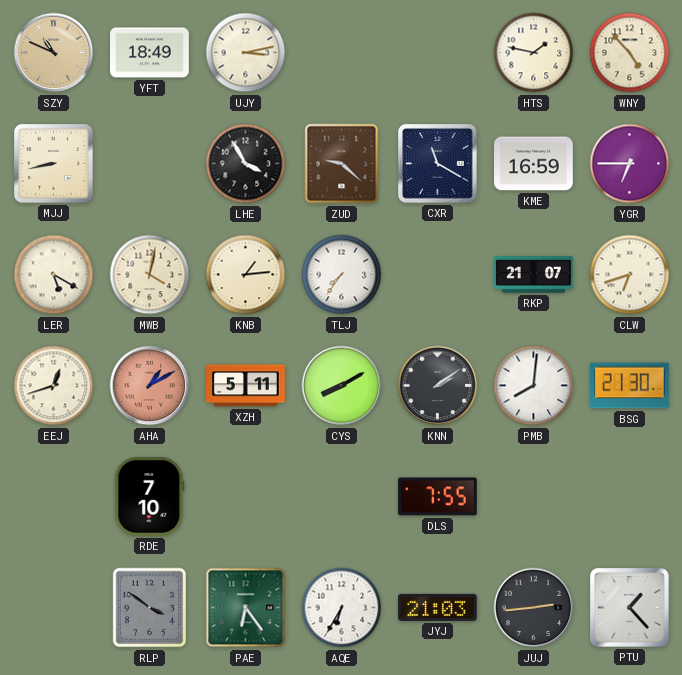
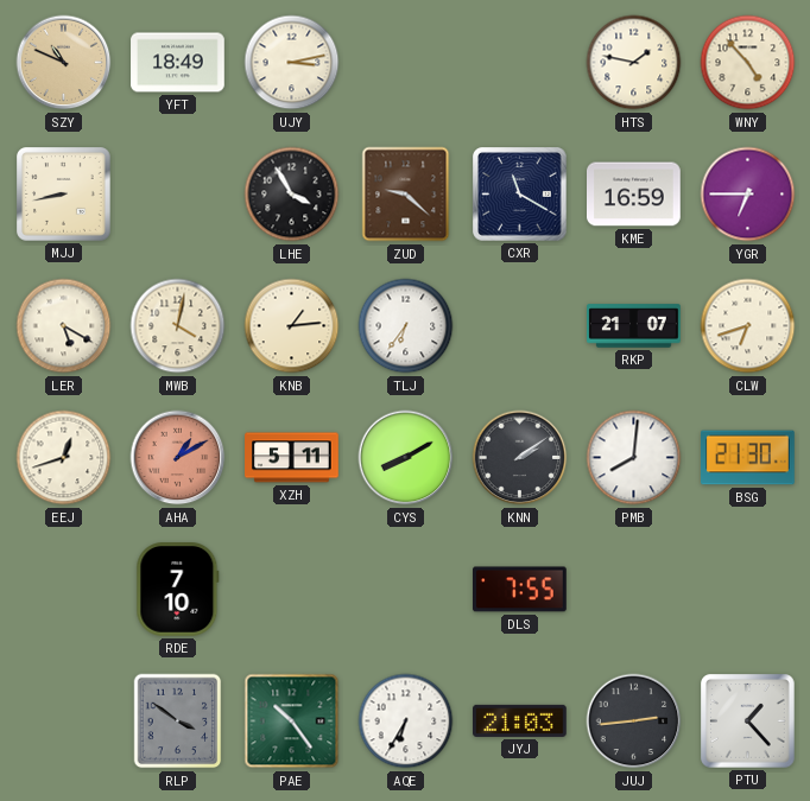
TLJ: 7:36 -> 6:36 (406, 326)
PAE: 6:24 -> 10:24 (292, 721)
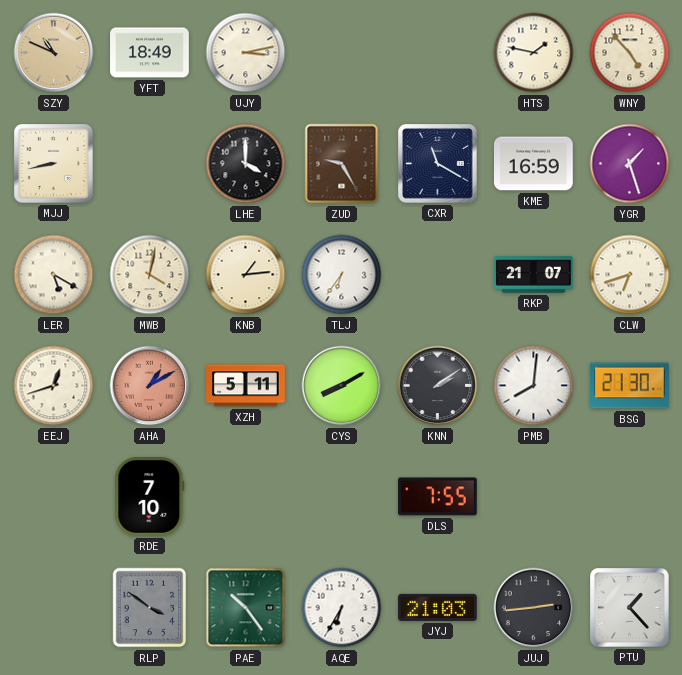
LHE: 3:55 -> 4:00 (246, 164)
ZUD: 9:22 -> 9:25 (342, 164)
YGR: 6:45 -> 1:27 (630, 164)
